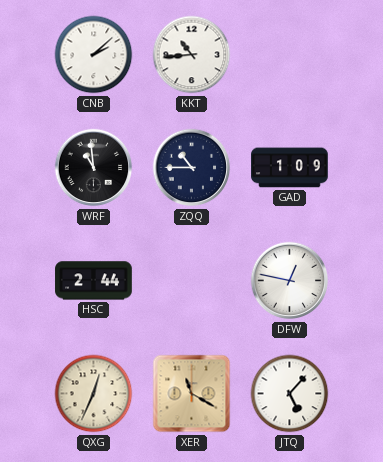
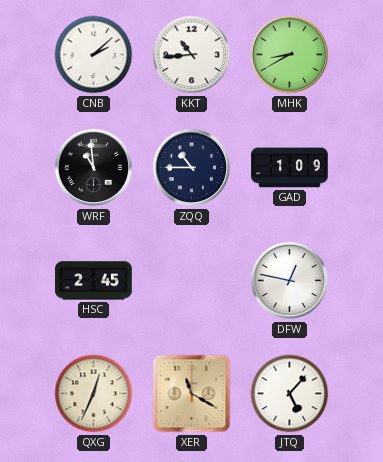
MHK: none -> 8:40 (290, 55)
HSC: 2:44 -> 2:45 (94, 281)
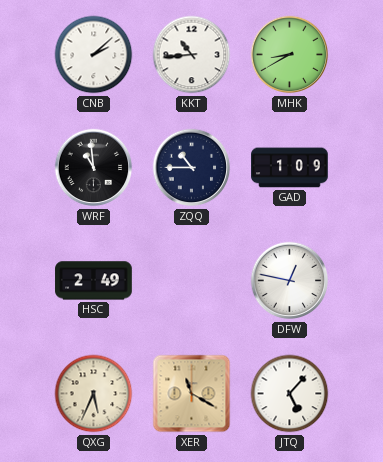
HSC: 2:45 -> 2:49 (94, 281)
QXG: 12:34 -> 5:34 (94, 394)
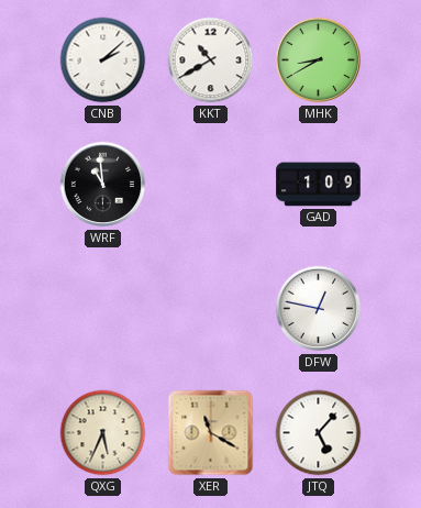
KKT: 10:44 -> 10:40 (211, 60)
ZQQ: 10:45 -> none (192, 168)
HSC: 2:49 -> none (94, 281)
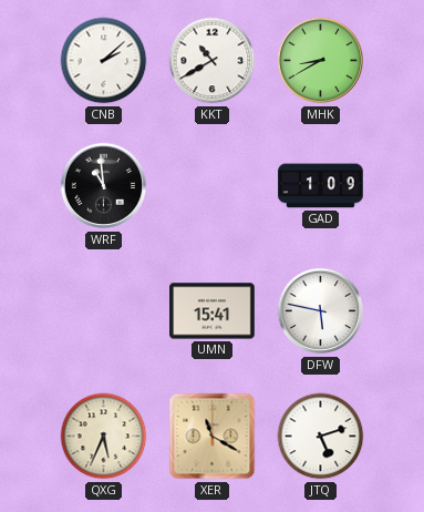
UMN: none -> 15:41 (213, 311)
DFW: 12:47 -> 5:47 (321, 311)
JTQ: 5:07 -> 5:12 (321, 437)
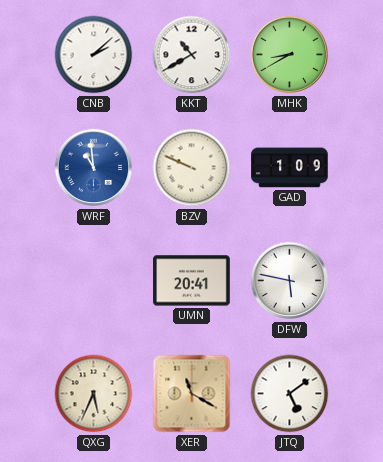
WRF dial: black -> blue (94, 168)
BZV: none -> 9:49 (192, 168)
UMN: 15:41 -> 20:41 (192, 281)
JTQ: 5:12 -> 5:09 (290, 394)
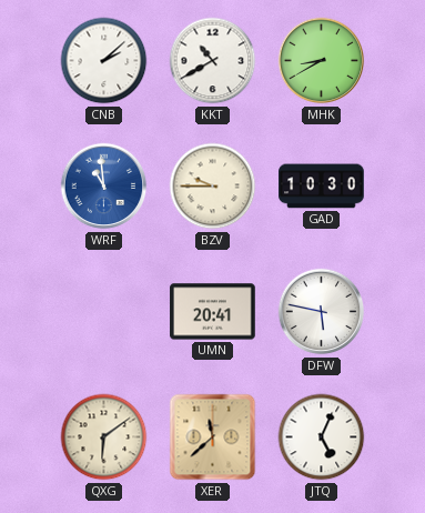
BZV: 9:49 -> 9:45 (213, 187)
GAD: 1:09 -> 10:30 (322, 187)
QXG: 5:34 -> 6:09 (104, 437)
XER: 11:20 -> 11:38 (213, 437)
JTQ: 5:09 -> 5:04 (322, 437)
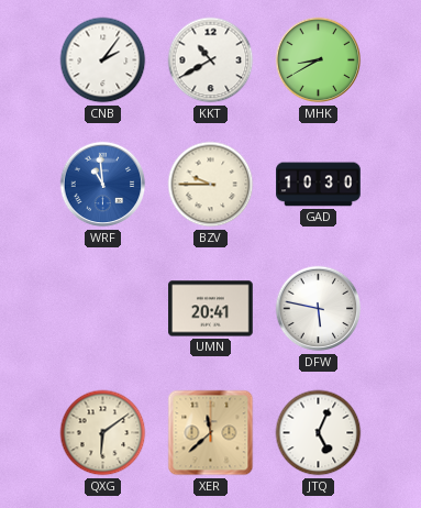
CNB: 2:08 -> 2:06 (103, 60)
